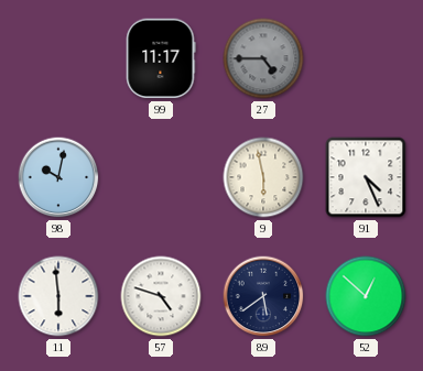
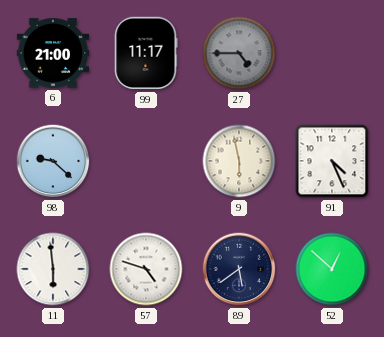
6: none -> 21:00 (53, 53)
98: 10:02 -> 9:22 (53, 161)
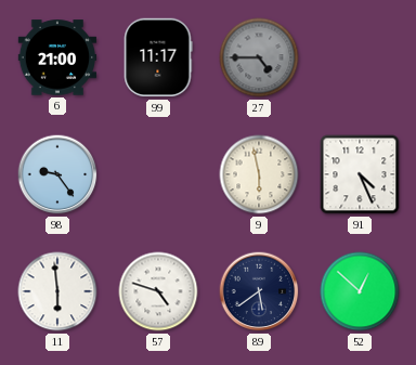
98: 9:22 -> 9:24 (57, 174)
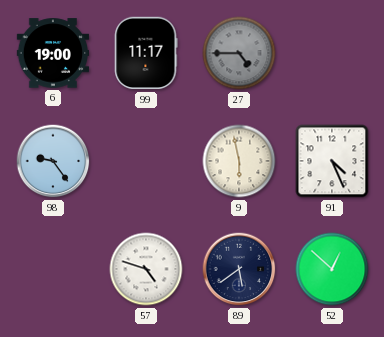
6: 21:00 -> 19:00 (53, 53)
11: 5:59 -> none (57, 291)
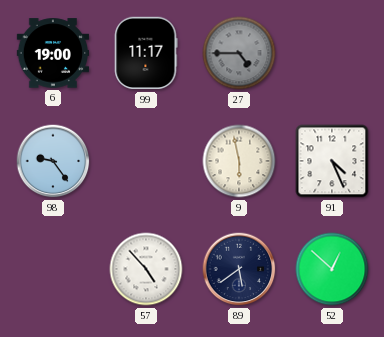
57: 4:48 -> 4:53 (146, 269)
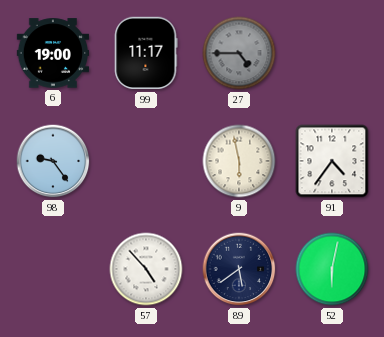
91: 4:26 -> 4:36 (332, 161)
52: 12:52 -> 6:02 (332, 269)
